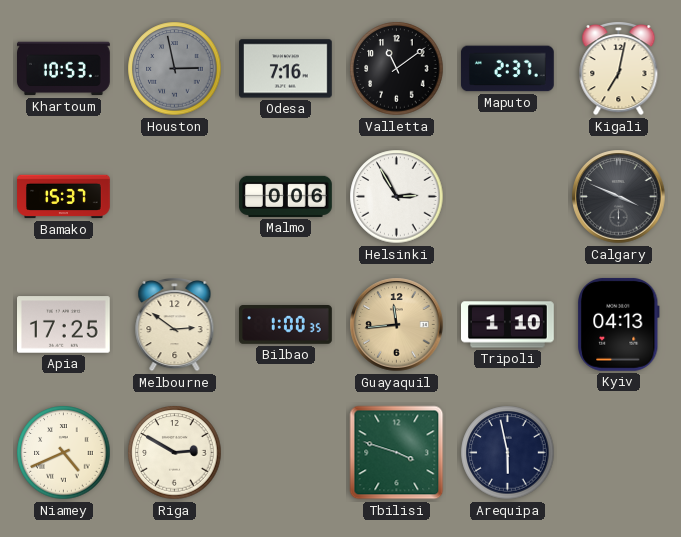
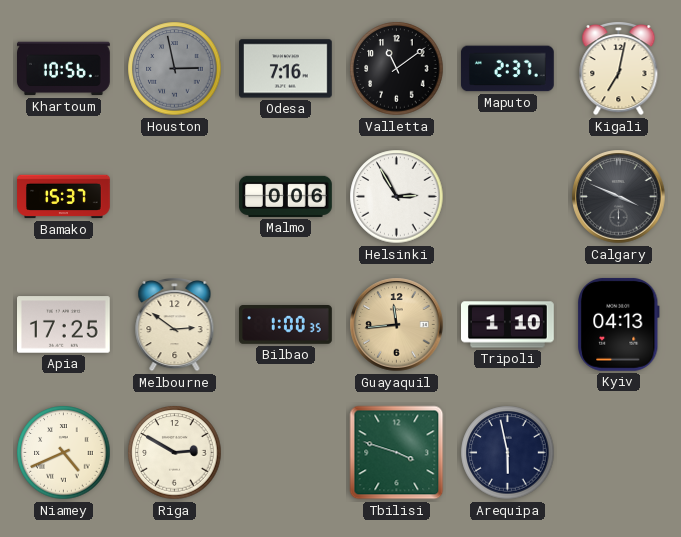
Khartoum: 10:53 -> 10:56 (64, 69)
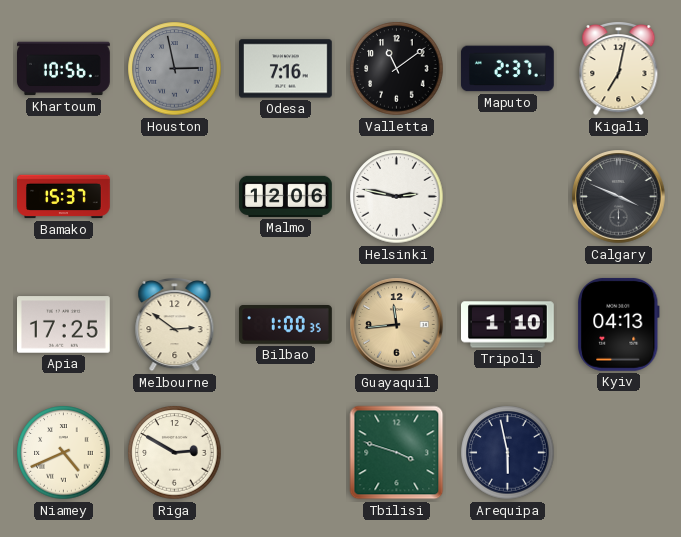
Malmo: 0:06 -> 12:06 (286, 196)
Helsinki: 2:55 -> 2:47 (397, 197)
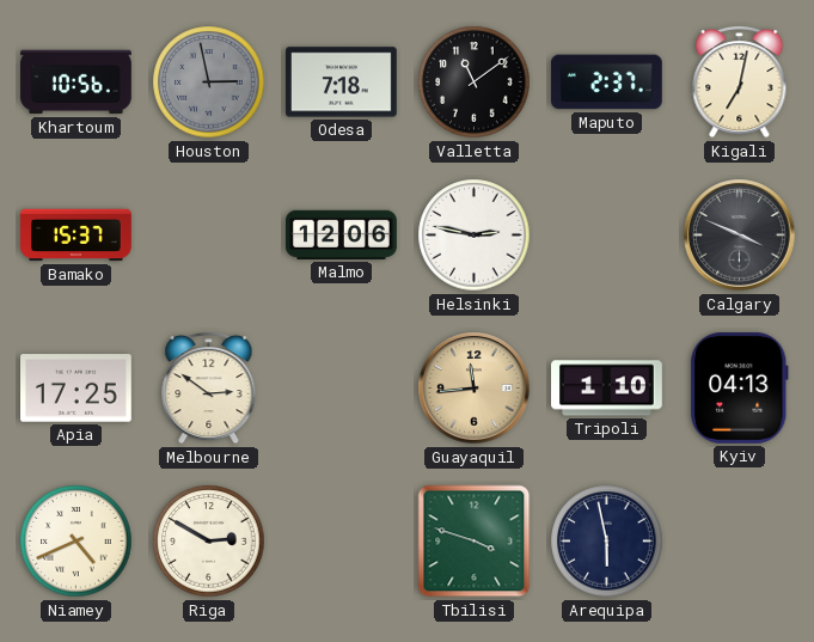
Odesa: 7:16 -> 7:18 (342, 82)
Bilbao: 1:00 -> none (286, 325)
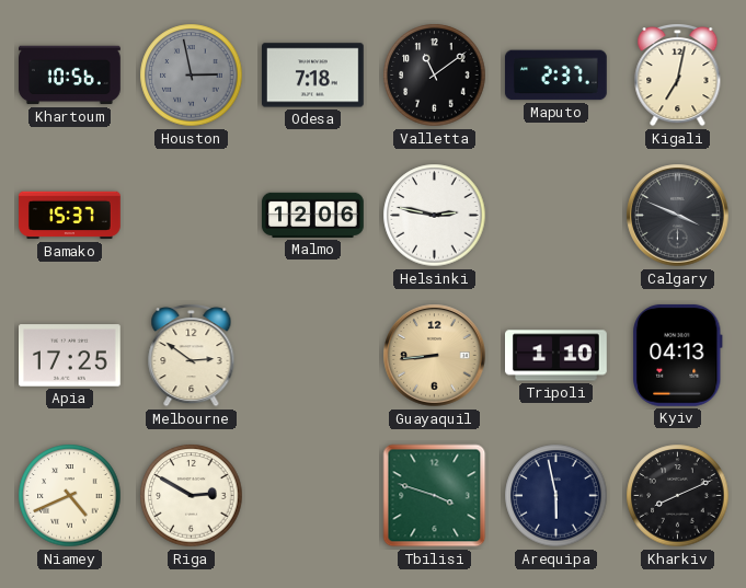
Guayaquil: 11:44 -> 8:44 (435, 356)
Kharkiv: none -> 8:11 (678, 496)
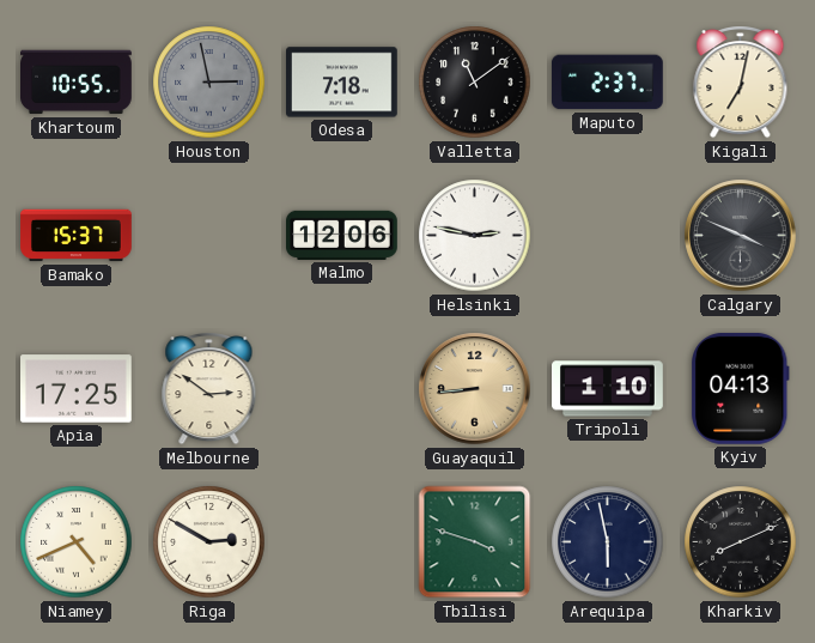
Khartoum: 10:56 -> 10:55 (77, 83)
